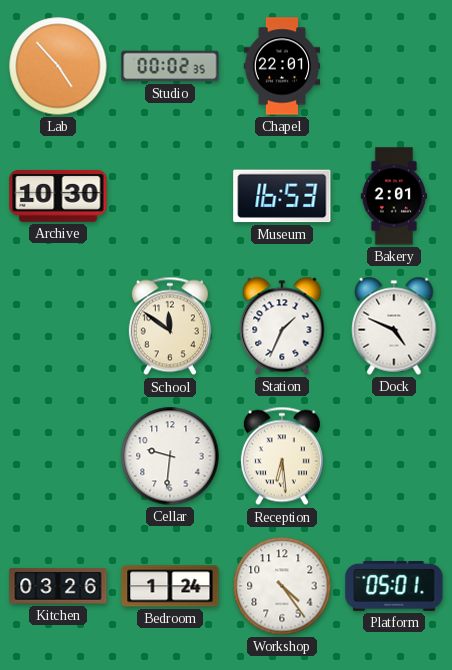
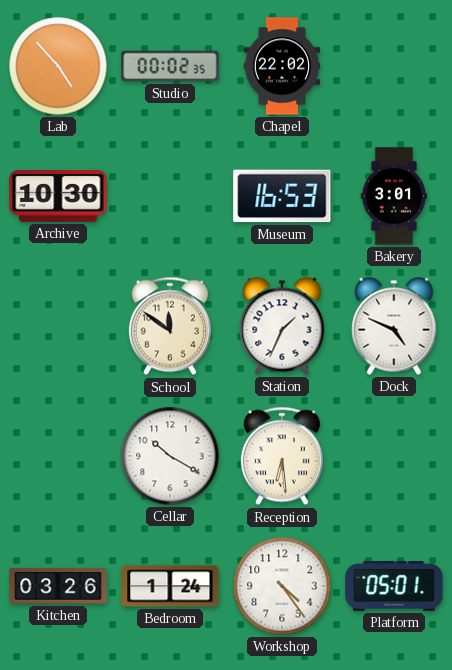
Chapel: 22:01 -> 22:02 (282, 66)
Bakery: 2:01 -> 3:01 (393, 196)
Cellar: 9:31 -> 10:20 (170, 456)
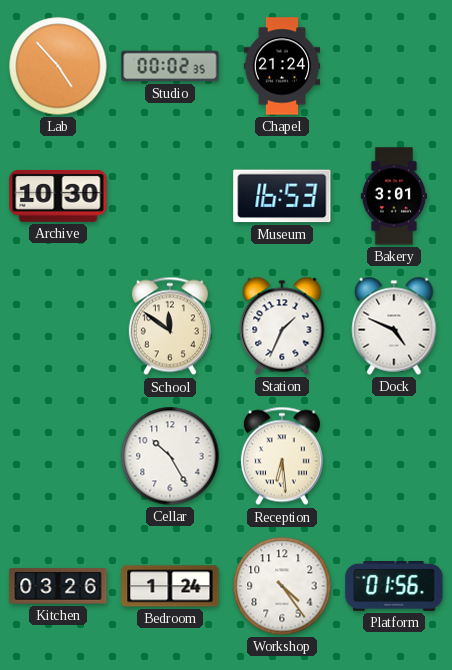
Chapel: 22:02 -> 21:24 (282, 66)
Cellar: 10:20 -> 10:25 (170, 456)
Platform: 05:01 -> 01:56 (394, 587)
